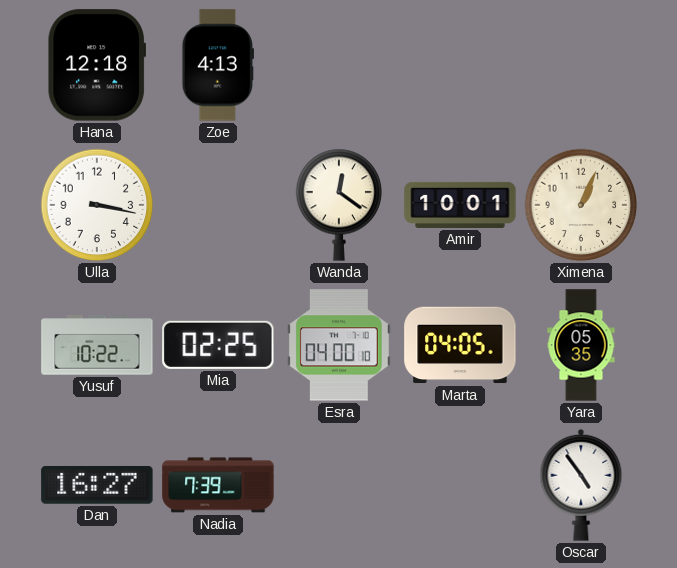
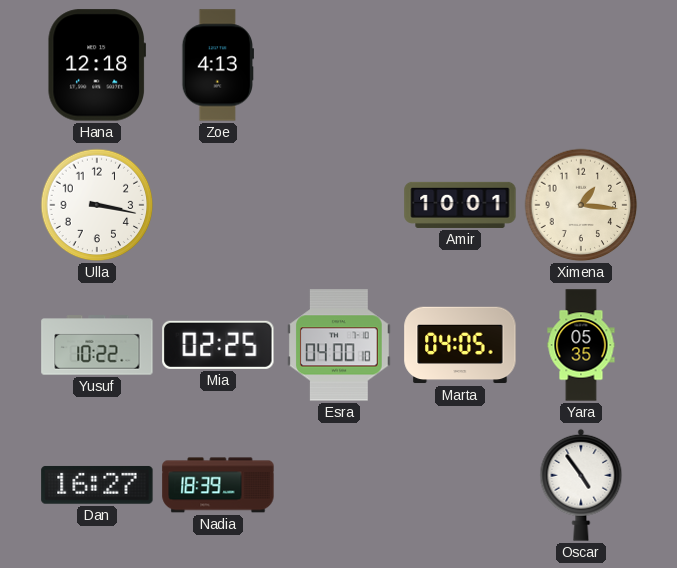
Wanda: 12:21 -> none (339, 205)
Ximena: 1:04 -> 1:16 (581, 205)
Nadia: 7:39 -> 18:39 (218, 485)
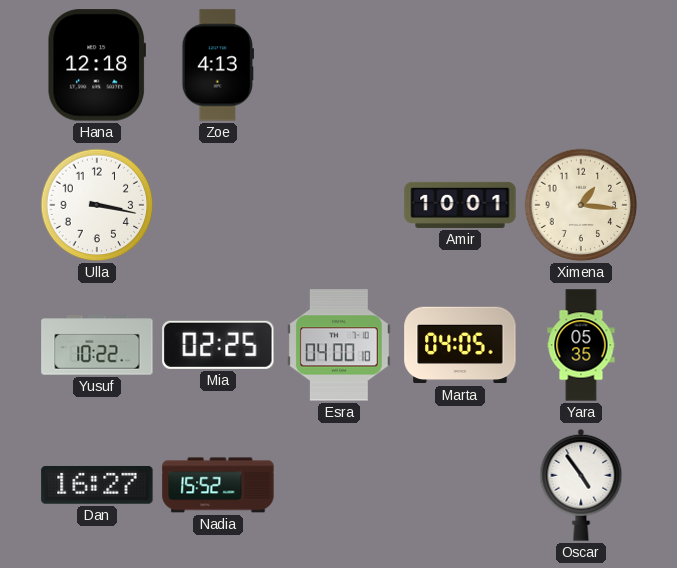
Nadia: 18:39 -> 15:52 (218, 485)
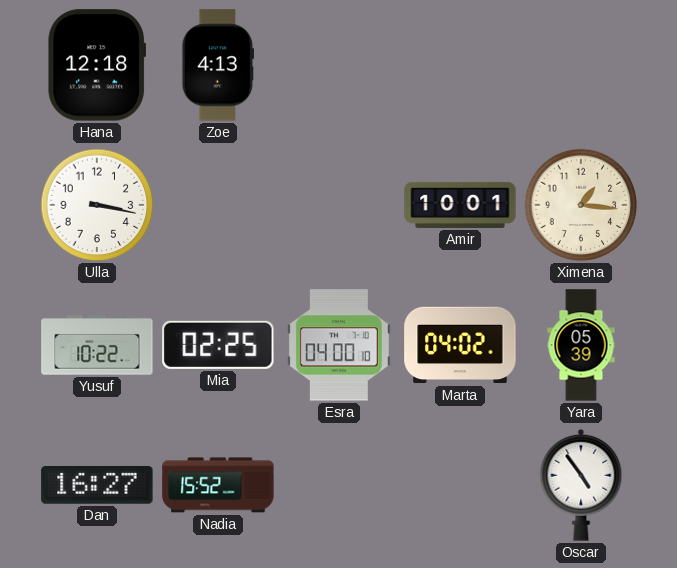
Marta: 04:05 -> 04:02 (460, 345)
Yara: 05:35 -> 05:39 (581, 345)
